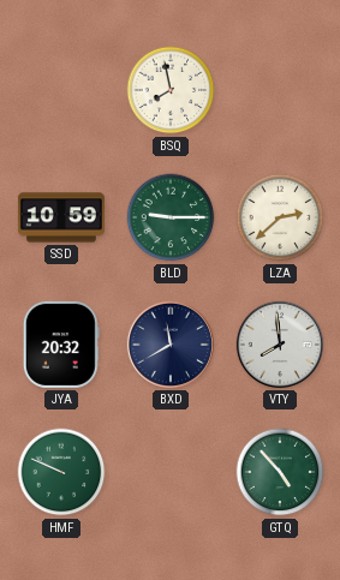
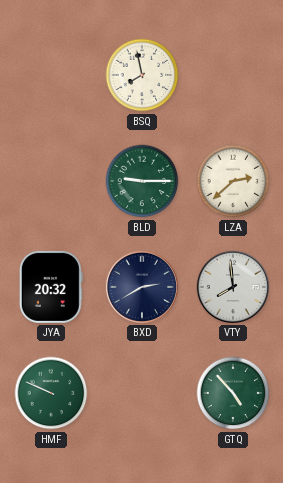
SSD: 10:59 -> none (61, 217)
BXD: 11:40 -> 2:40 (142, 287)
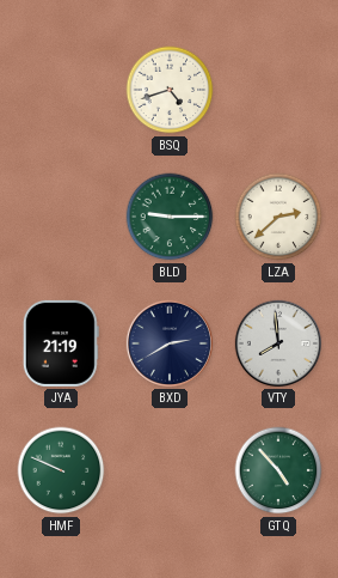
BSQ: 7:58 -> 4:42 (170, 90)
JYA: 20:32 -> 21:19 (61, 343)
